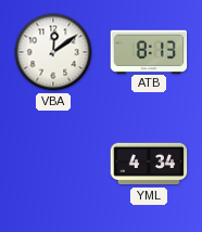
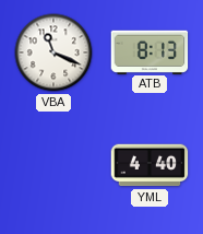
VBA: 12:09 -> 11:19 (53, 52)
YML: 4:34 -> 4:40 (150, 165)
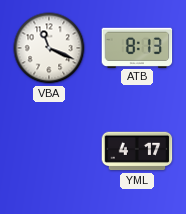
YML: 4:40 -> 4:17 (137, 151)
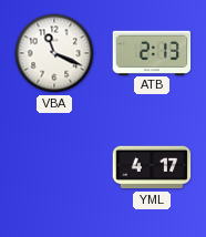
ATB: 8:13 -> 2:13 (152, 52)
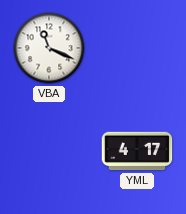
ATB: 2:13 -> none (152, 52)
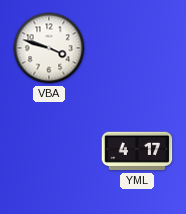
VBA: 11:19 -> 3:48 (49, 48)
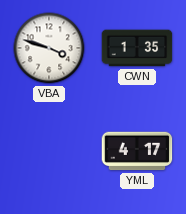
CWN: none -> 1:35 (137, 48)
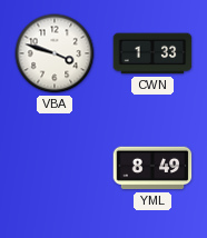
CWN: 1:35 -> 1:33 (152, 53)
YML: 4:17 -> 8:49 (152, 168)
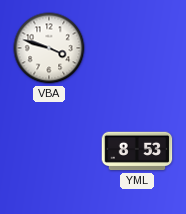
CWN: 1:33 -> none (152, 53)
YML: 8:49 -> 8:53 (137, 151)
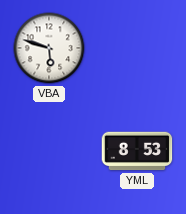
VBA: 3:48 -> 5:48 (49, 48)
